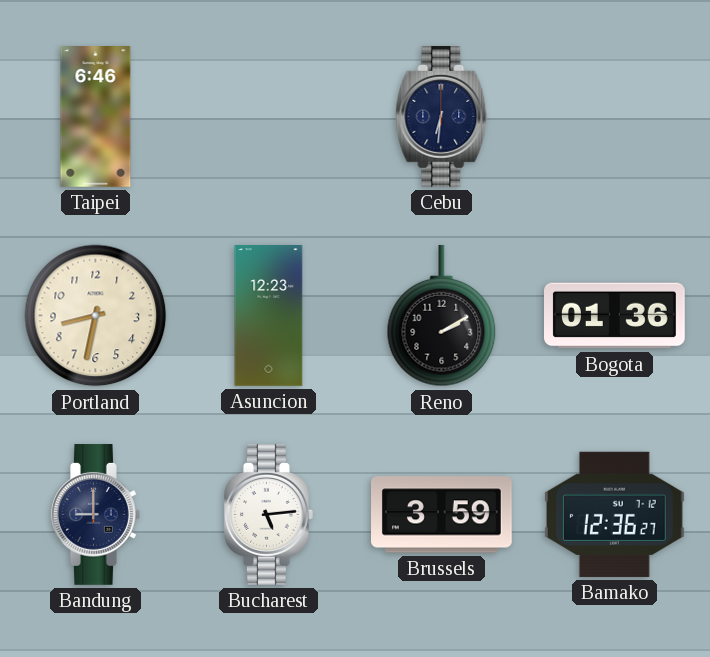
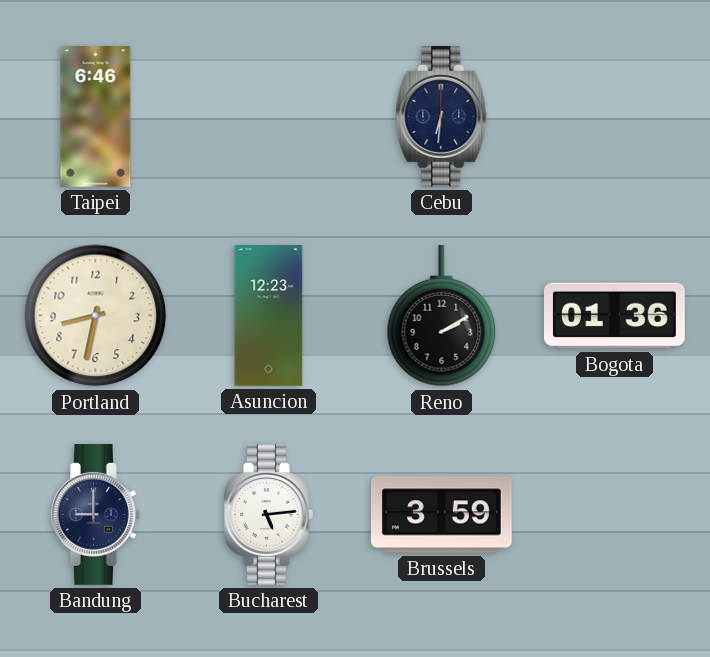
Bamako: 12:36 -> none (614, 514)
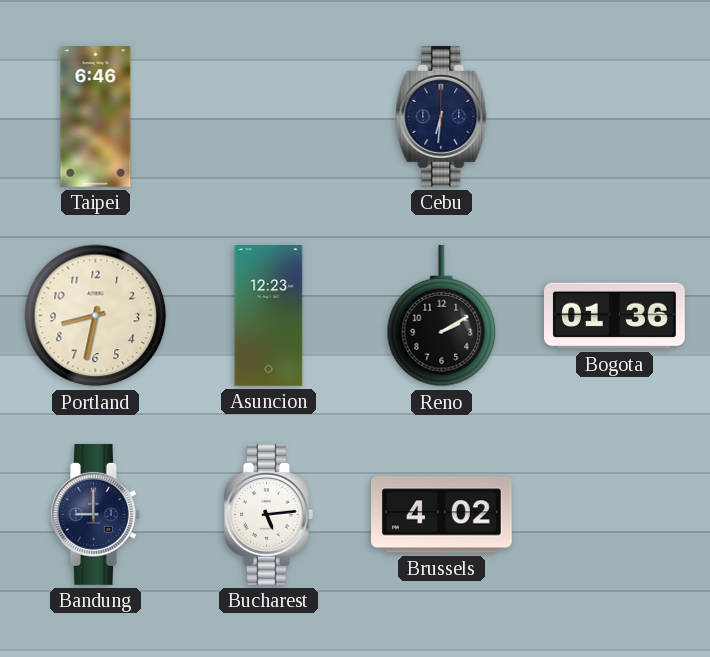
Brussels: 3:59 -> 4:02 (442, 515)
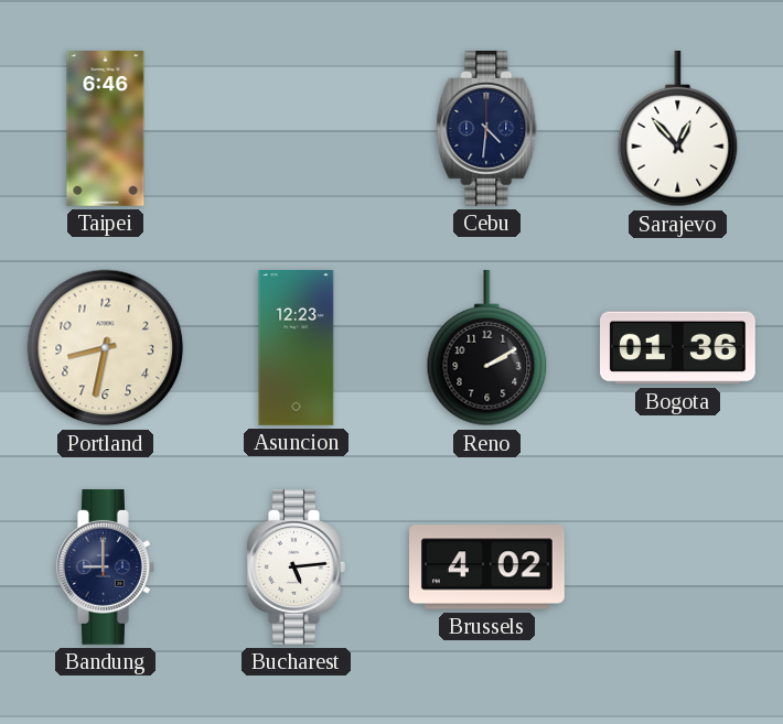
Cebu: 6:31 -> 4:31 (487, 129)
Sarajevo: none -> 12:53 (678, 129)
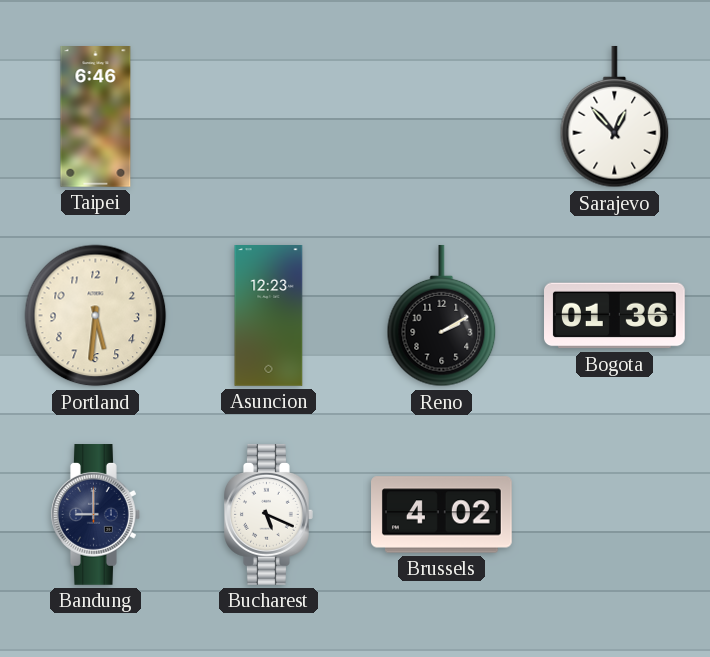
Cebu: 4:31 -> none (487, 129)
Portland: 8:32 -> 5:31 (96, 316)
Bucharest: 5:14 -> 5:19 (269, 515)
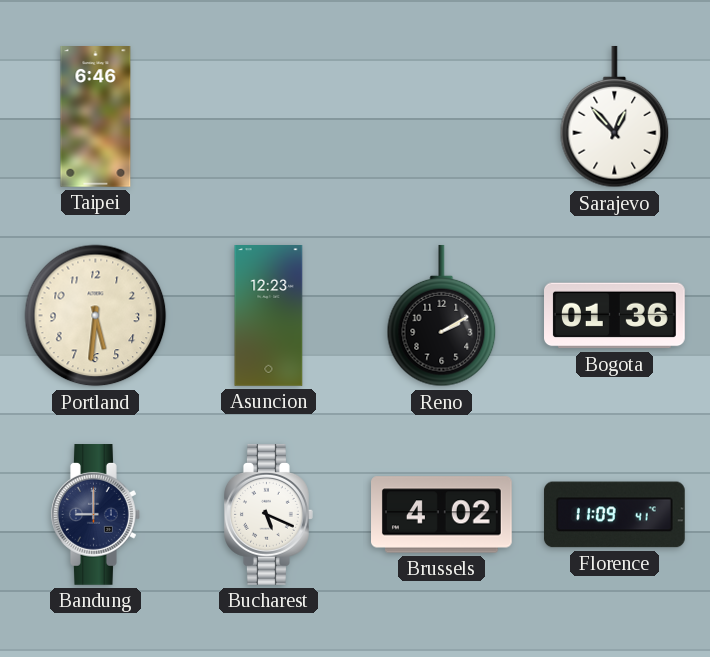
Florence: none -> 11:09 (614, 515)
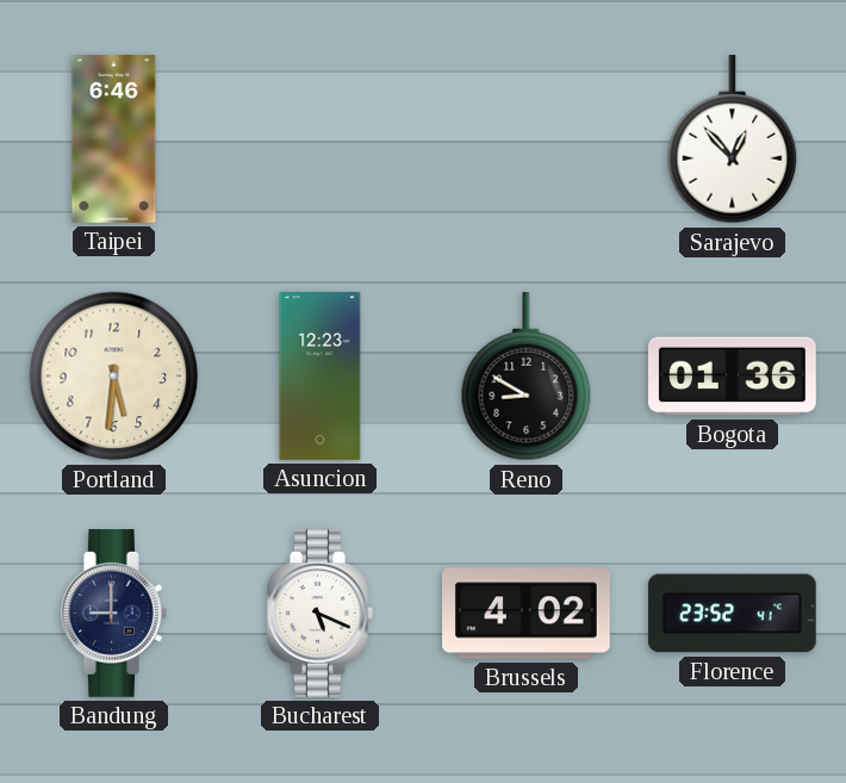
Reno: 2:10 -> 8:50 (527, 377)
Florence: 11:09 -> 23:52 (732, 614)
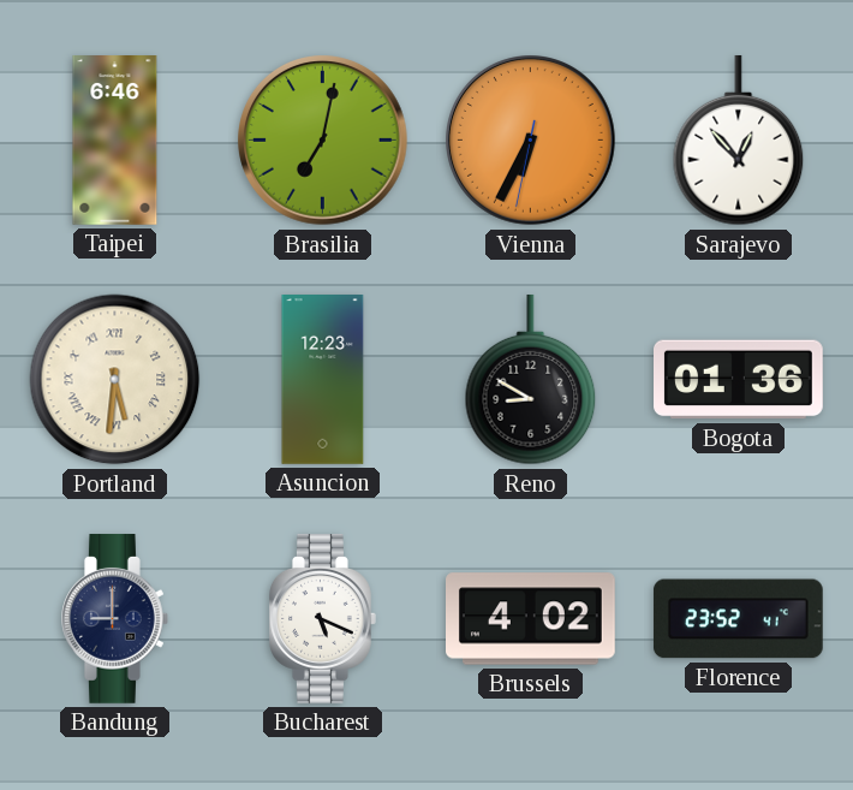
Brasilia: none -> 7:02 (323, 141)
Vienna: none -> 6:34 (531, 141)
Portland numerals: Arabic -> Roman (115, 380)
